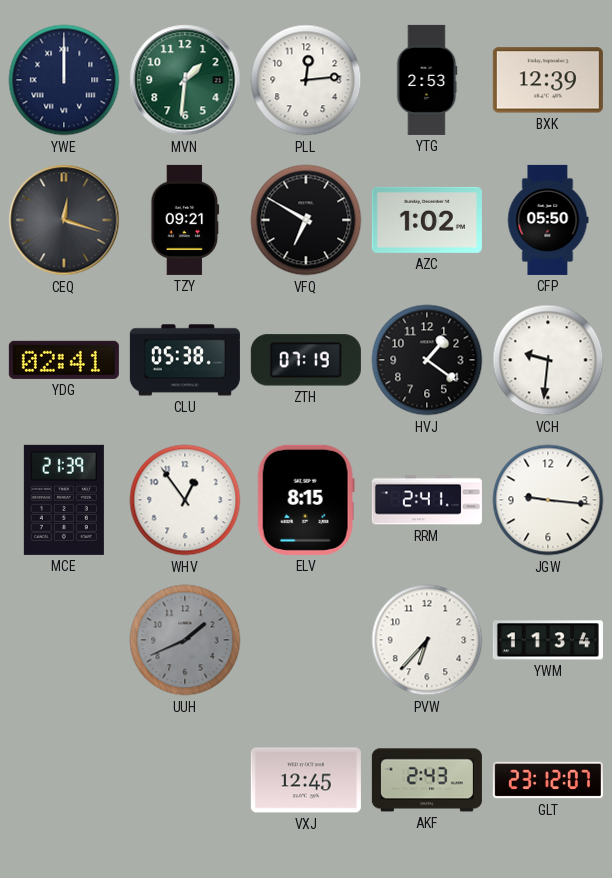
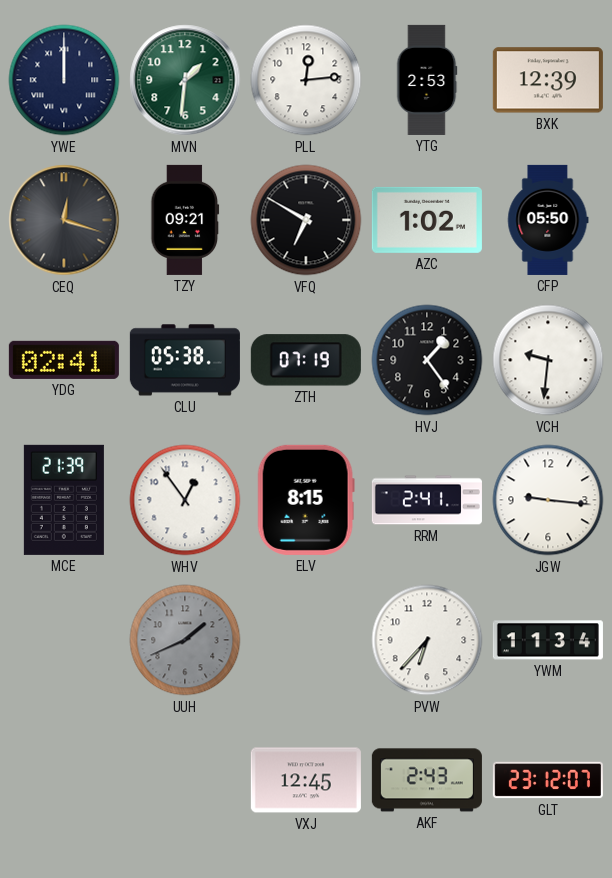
HVJ: 1:21 -> 1:24 (427, 360)
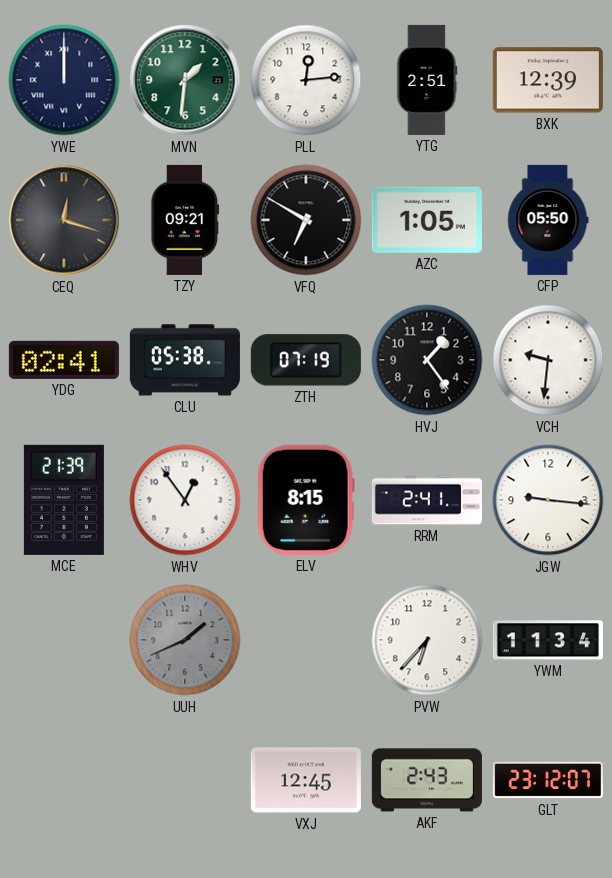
YTG: 2:53 -> 2:51 (427, 80)
AZC: 1:02 -> 1:05 (427, 220)
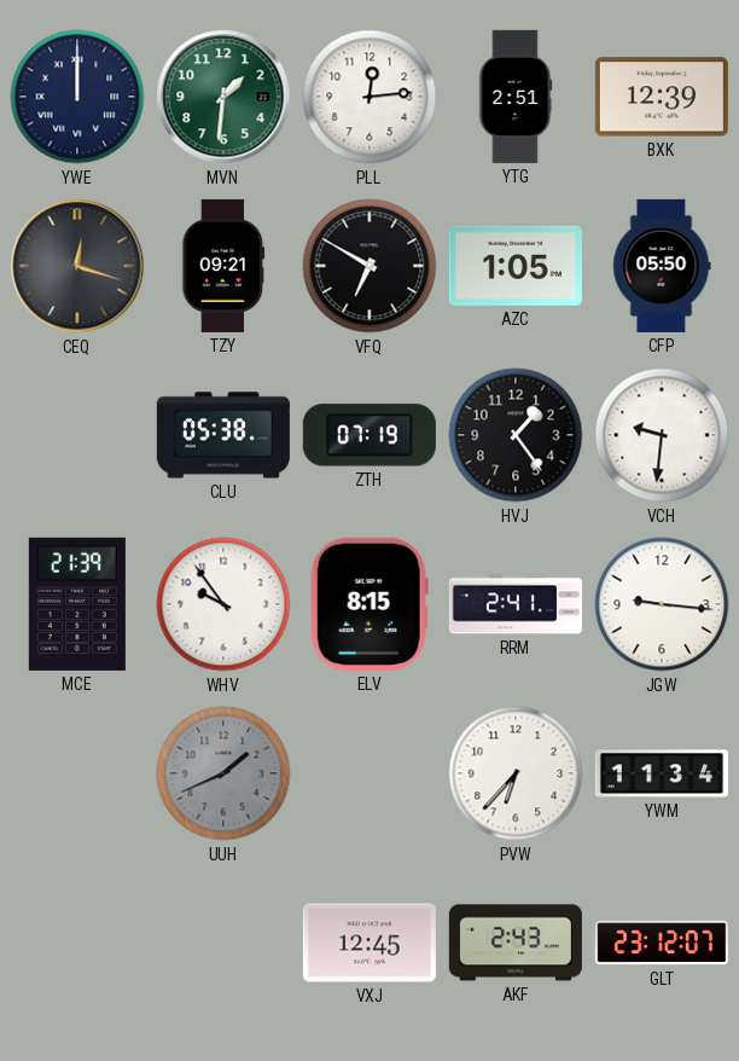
YDG: 02:41 -> none (64, 360)
WHV: 12:54 -> 9:54 (223, 604)
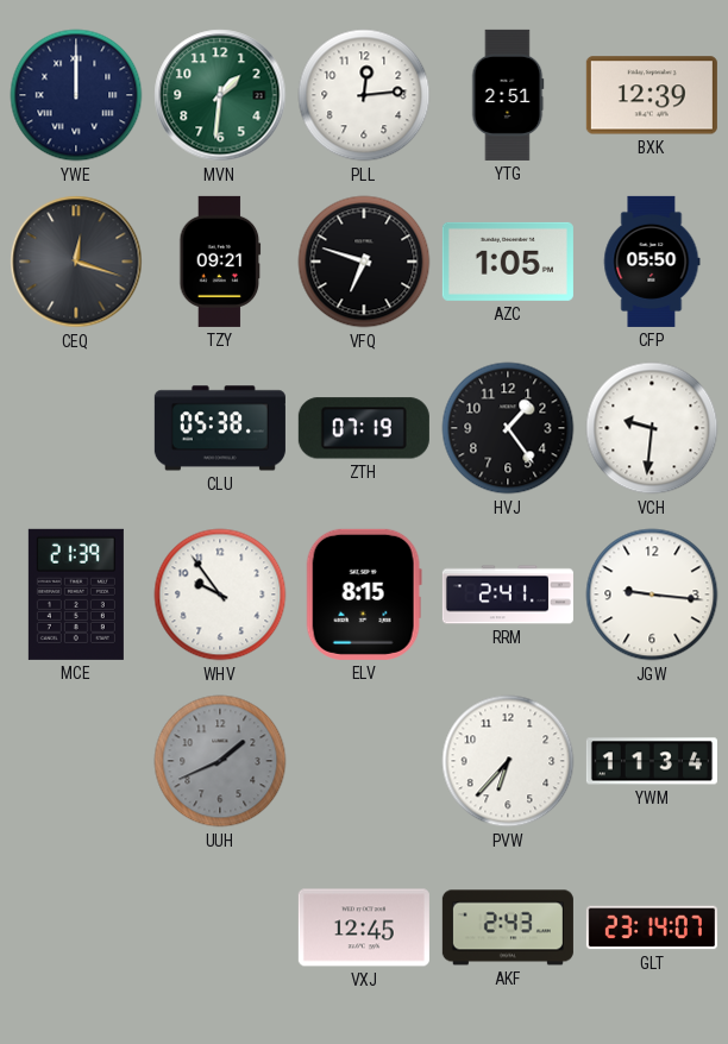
VFQ: 6:50 -> 6:48 (364, 262)
GLT: 23:12 -> 23:14 (652, 927)
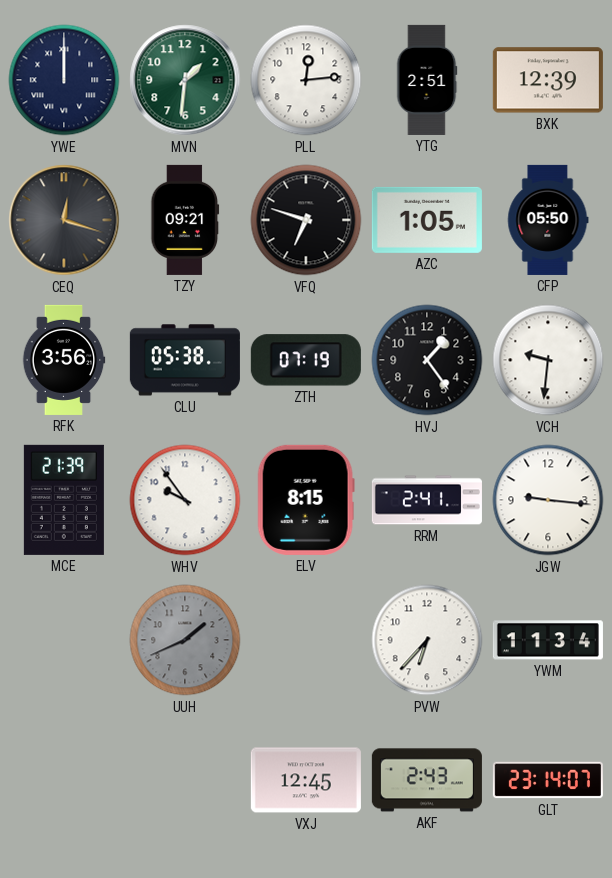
RFK: none -> 3:56 (64, 360)
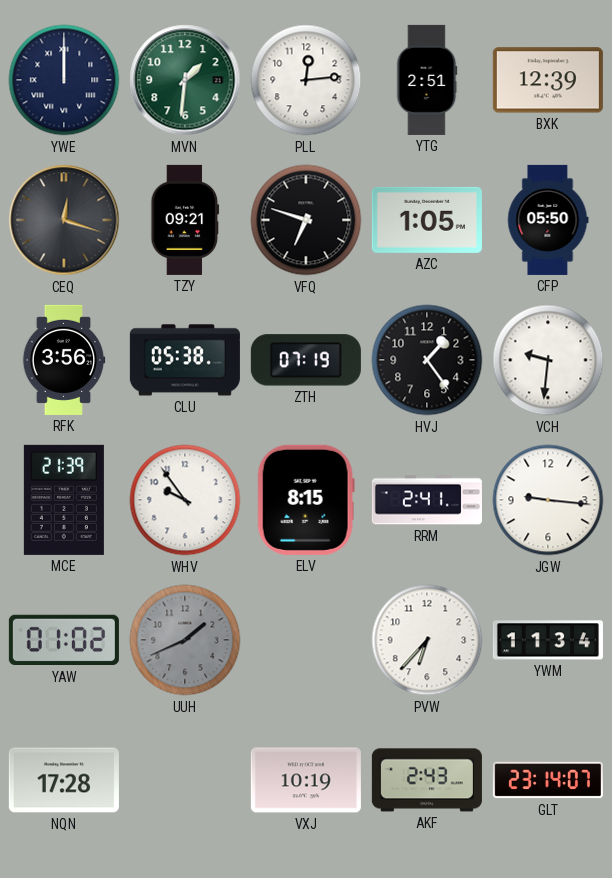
YAW: none -> 01:02 (64, 640)
NQN: none -> 17:28 (64, 780)
VXJ: 12:45 -> 10:19 (306, 780)
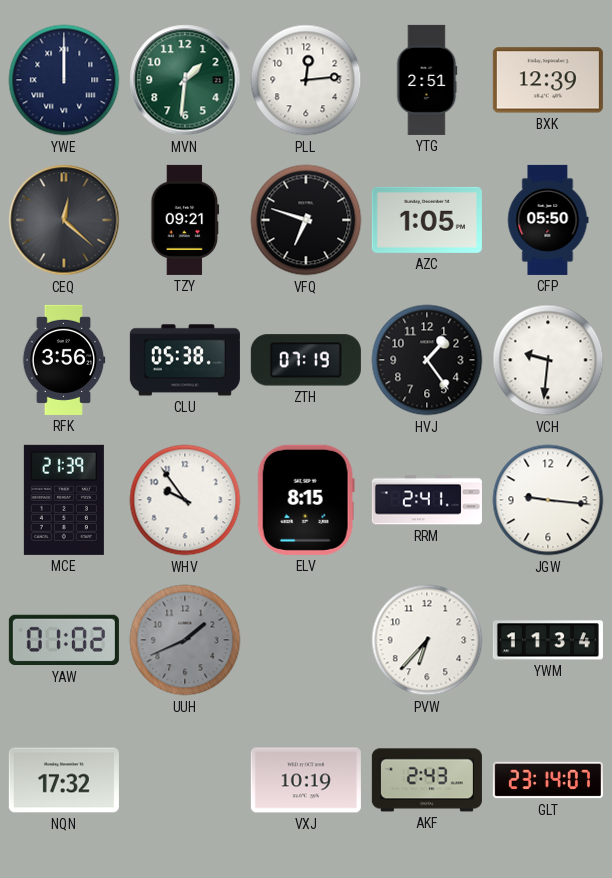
CEQ: 12:18 -> 12:22 (64, 220)
NQN: 17:28 -> 17:32 (64, 780)
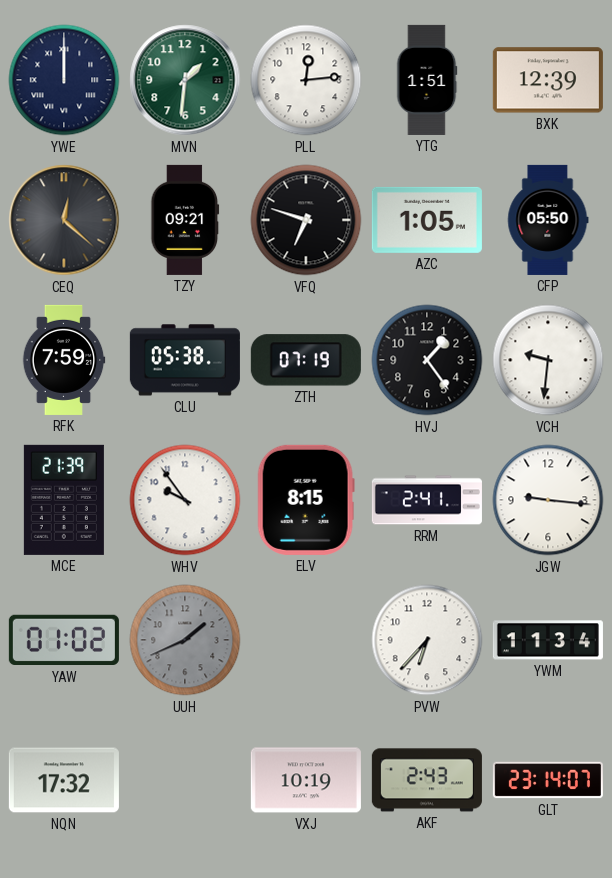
YTG: 2:51 -> 1:51 (427, 80)
RFK: 3:56 -> 7:59 (64, 360)
